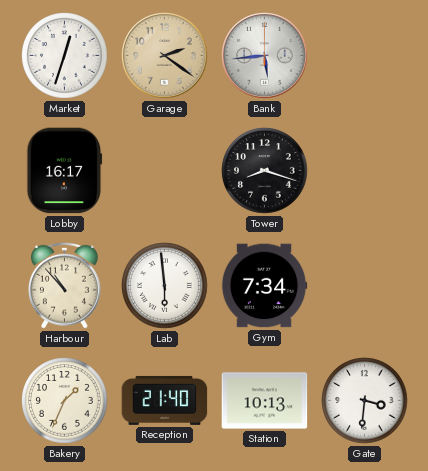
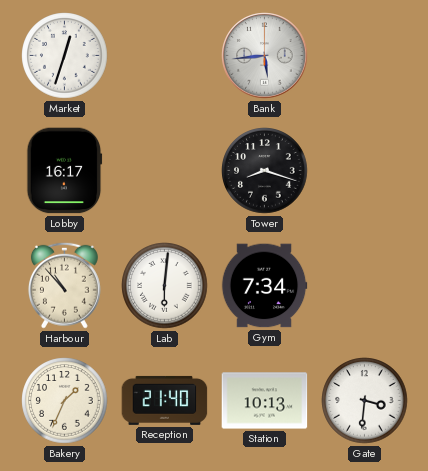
Garage: 2:21 -> none (165, 56)
Lab: 5:59 -> 6:01 (165, 286)
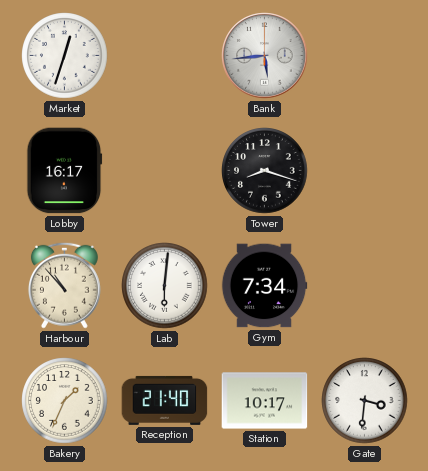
Station: 10:13 -> 10:17 (265, 401)
